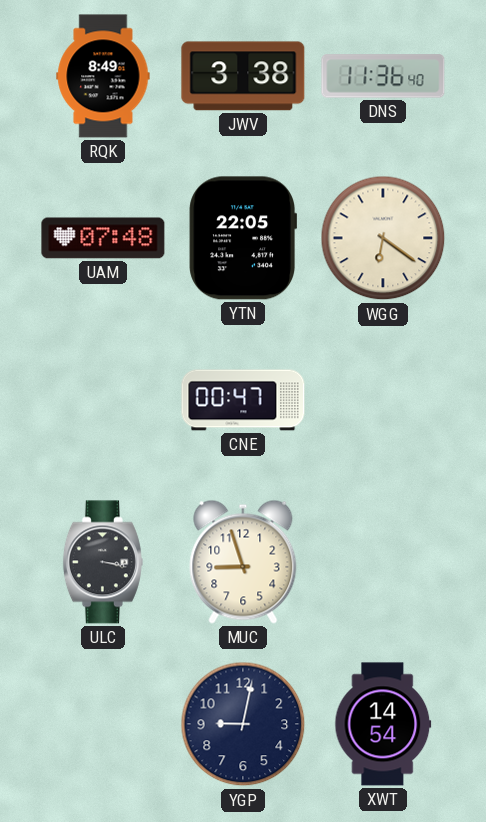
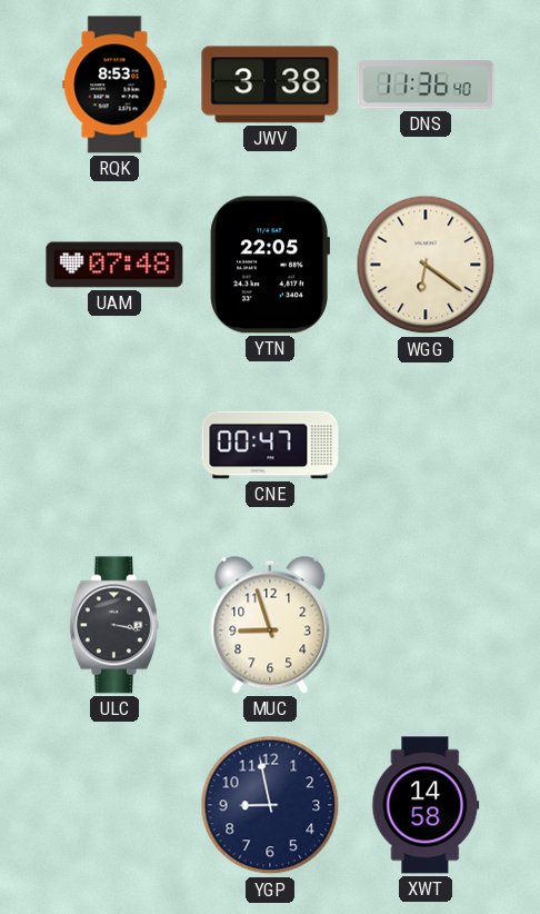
RQK: 8:49 -> 8:53 (114, 85)
YGP: 9:02 -> 8:58 (270, 805)
XWT: 14:54 -> 14:58 (426, 805)
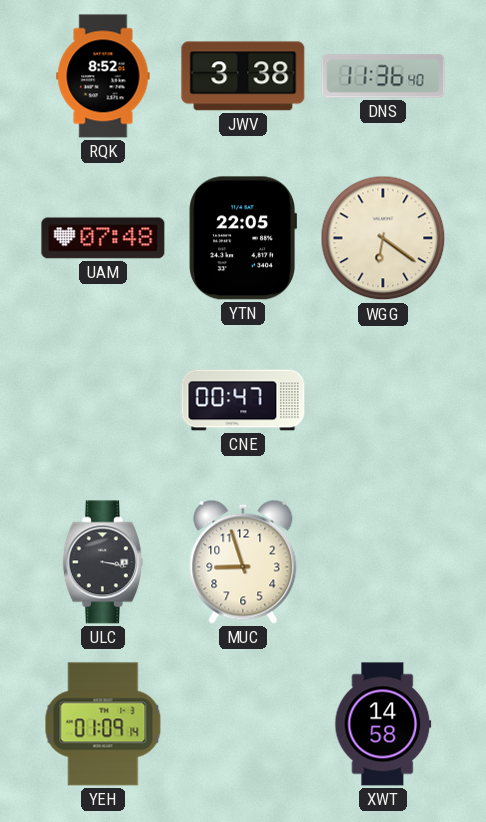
RQK: 8:53 -> 8:52 (103, 76)
YEH: none -> 01:09 (103, 724)
YGP: 8:58 -> none (270, 805)
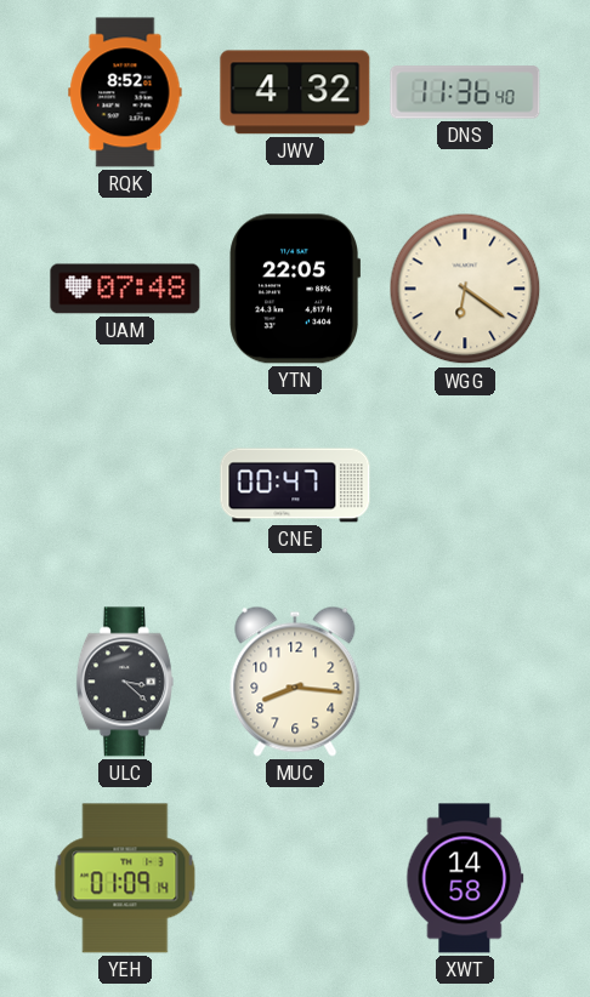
JWV: 3:38 -> 4:32 (295, 92)
ULC: 3:17 -> 3:22 (125, 682)
MUC: 8:57 -> 8:16 (295, 682)
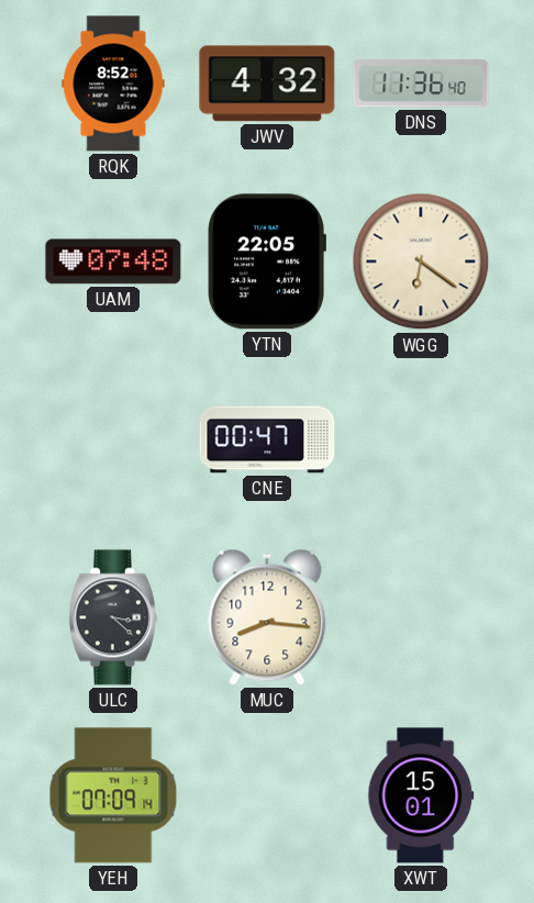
YEH: 01:09 -> 07:09 (113, 795)
XWT: 14:58 -> 15:01 (421, 795)
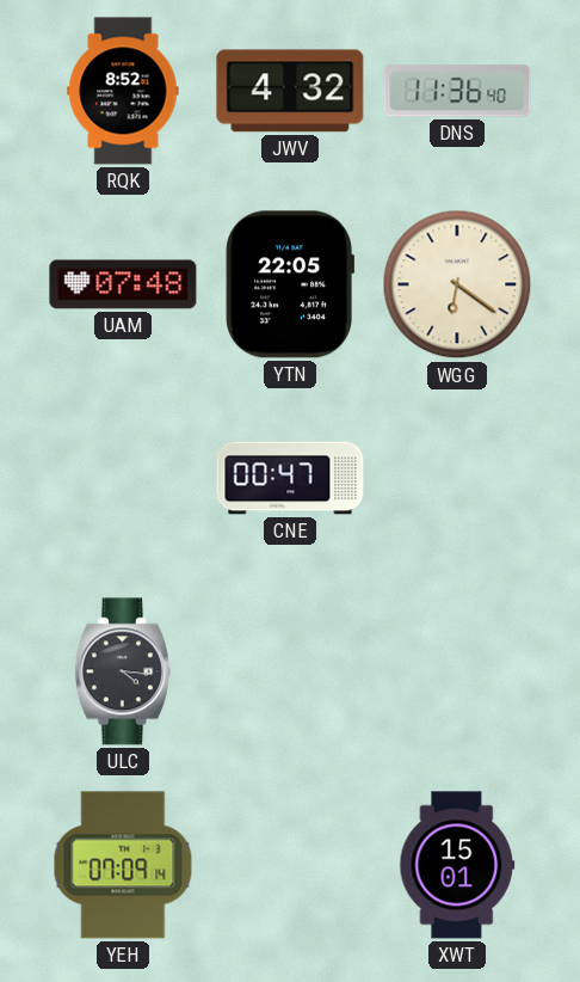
ULC: 3:22 -> 4:16 (123, 671)
MUC: 8:16 -> none (267, 617)
